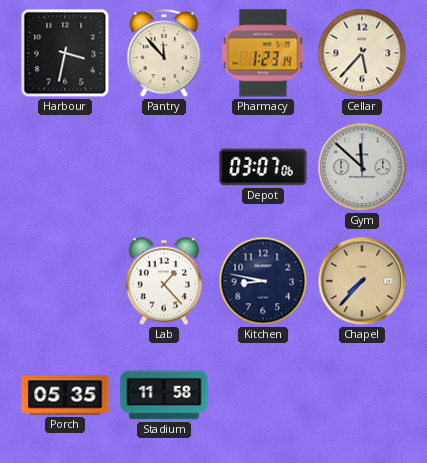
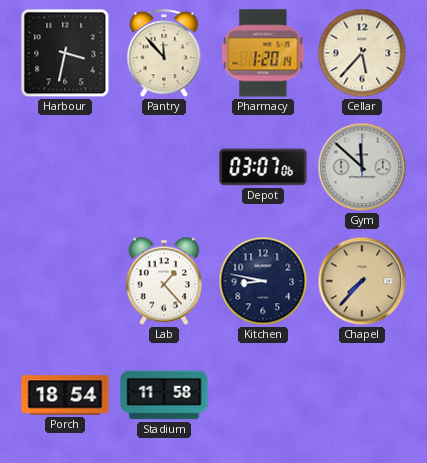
Pharmacy: 1:23 -> 1:20 (263, 53)
Porch: 05:35 -> 18:54 (65, 395)
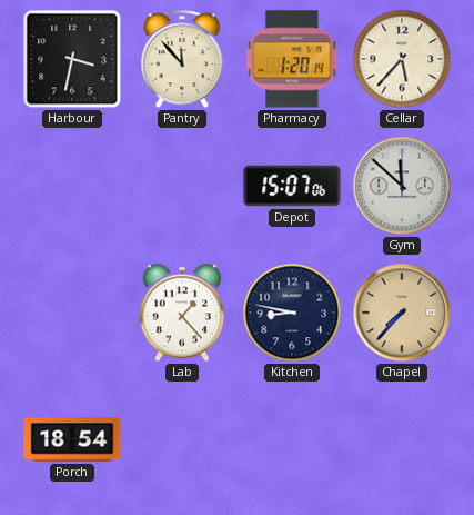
Depot: 03:07 -> 15:07 (292, 186)
Stadium: 11:58 -> none (164, 395)
